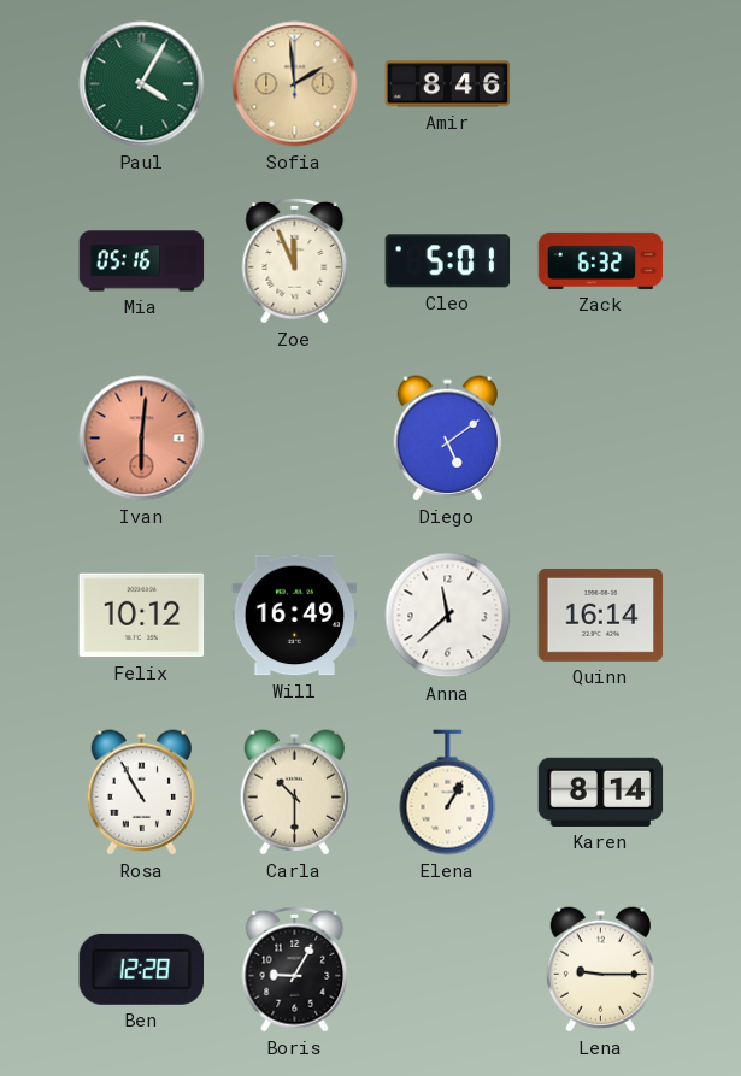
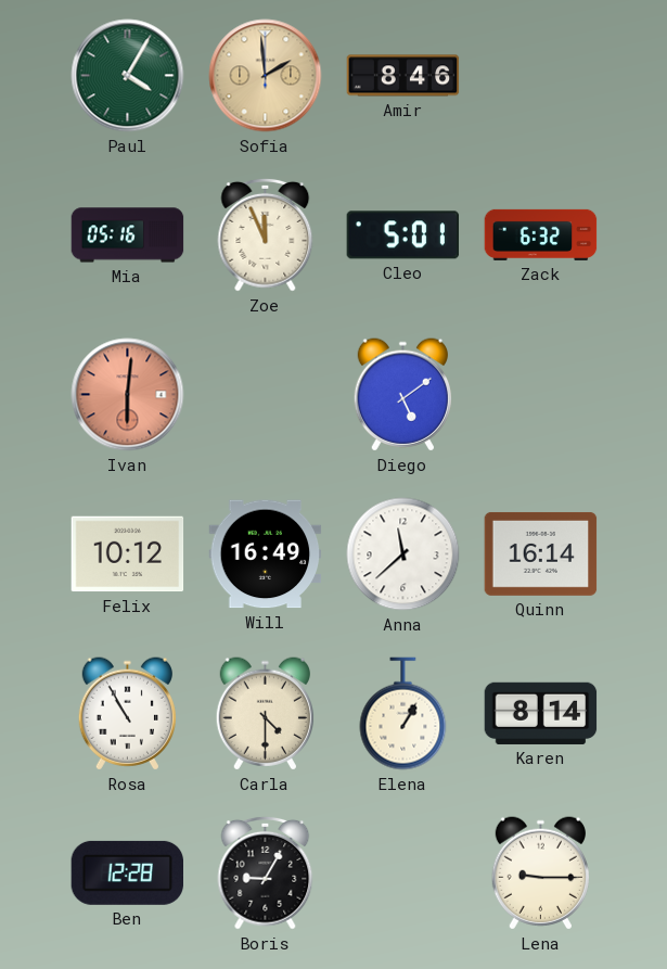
Carla: 10:30 -> 4:30 (265, 714)
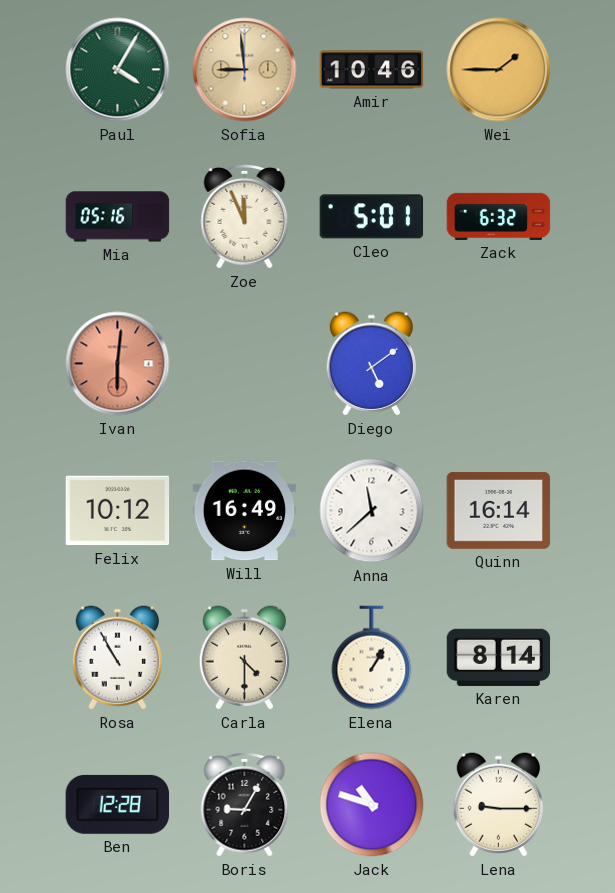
Sofia: 1:59 -> 8:59 (245, 70)
Amir: 8:46 -> 10:46 (372, 70)
Wei: none -> 1:45 (499, 70)
Jack: none -> 10:48 (372, 805)
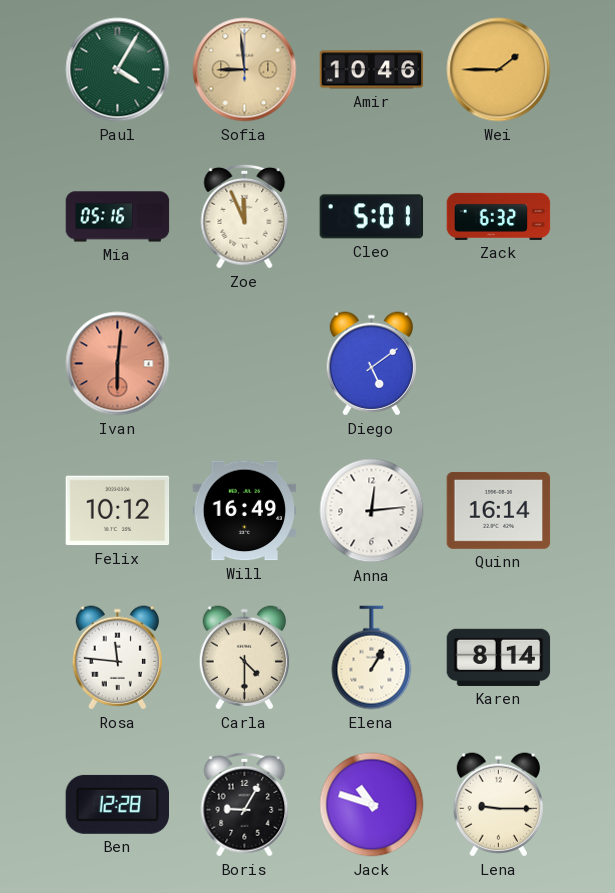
Anna: 11:38 -> 12:14 (372, 511)
Rosa: 10:55 -> 11:46 (117, 658)
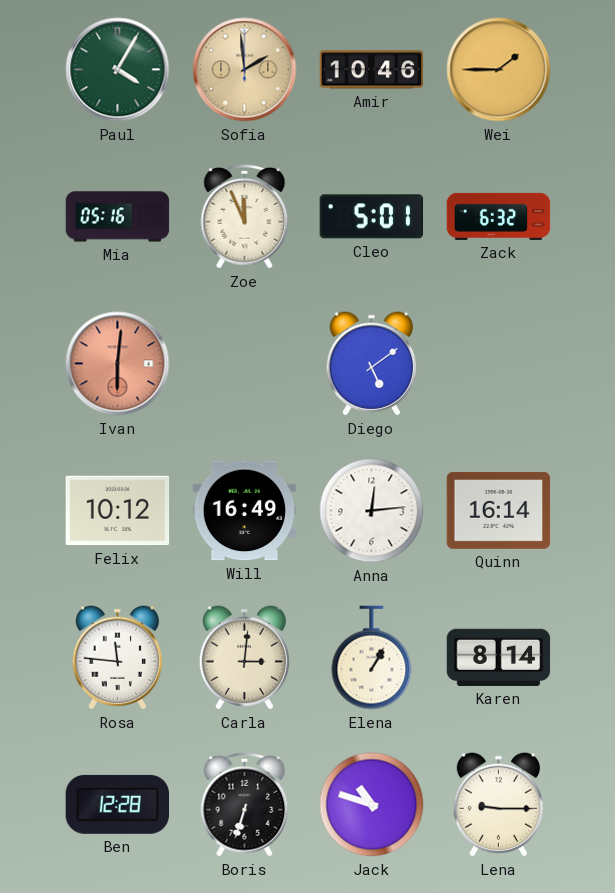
Sofia: 8:59 -> 1:59 (245, 70)
Carla: 4:30 -> 3:01 (244, 658)
Boris: 9:05 -> 6:33 (245, 804)
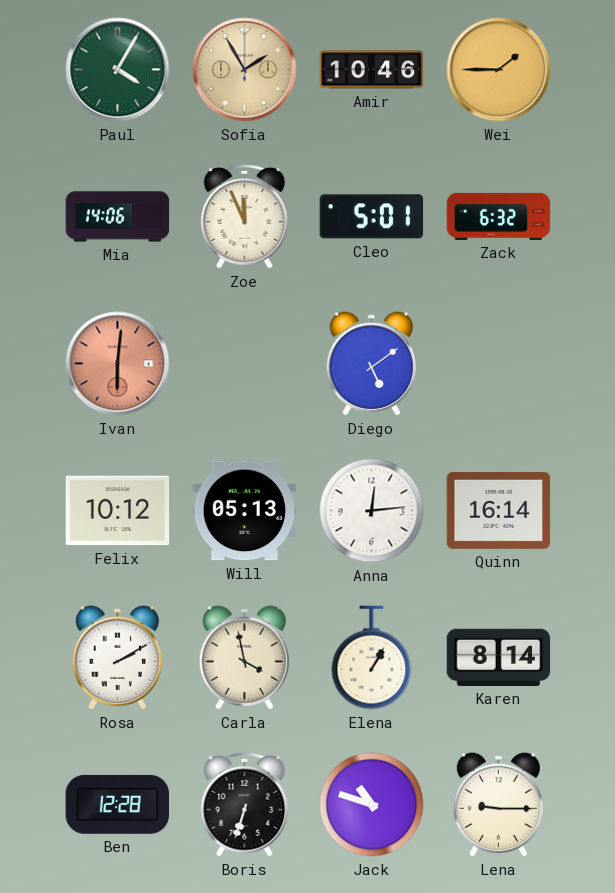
Sofia: 1:59 -> 1:55 (245, 70)
Mia: 05:16 -> 14:06 (118, 217)
Will: 16:49 -> 05:13 (245, 511)
Rosa: 11:46 -> 2:10 (117, 658)
Carla: 3:01 -> 3:58 (244, 658)
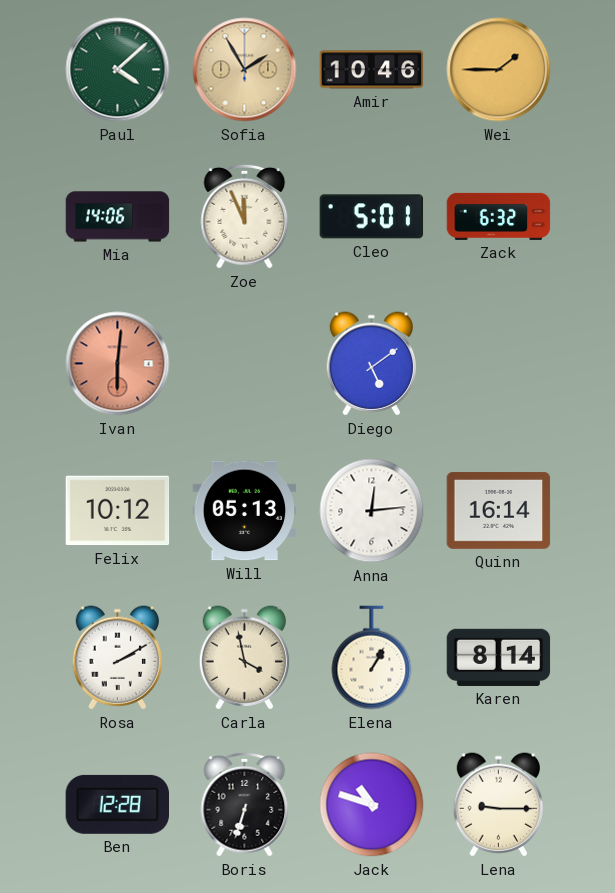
Paul: 4:05 -> 4:08 (118, 70)
